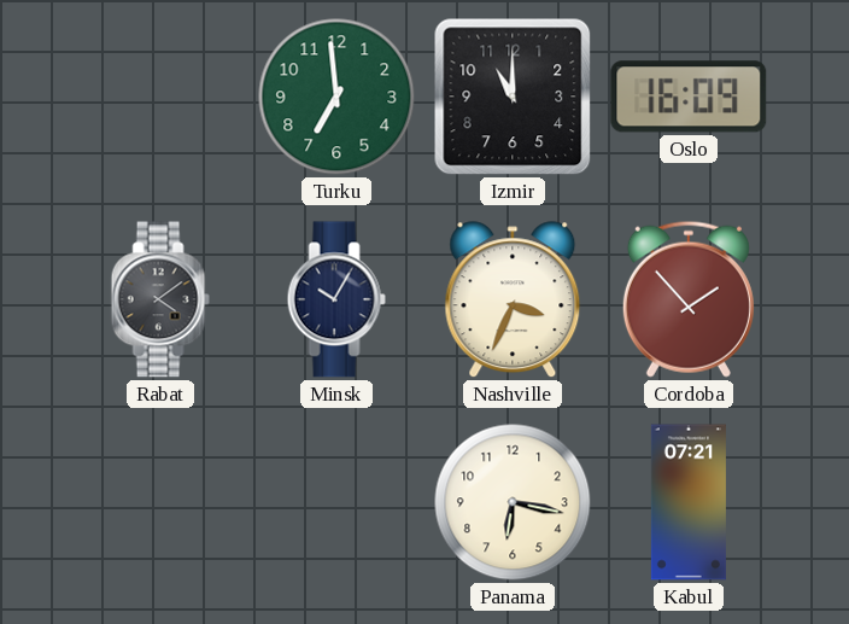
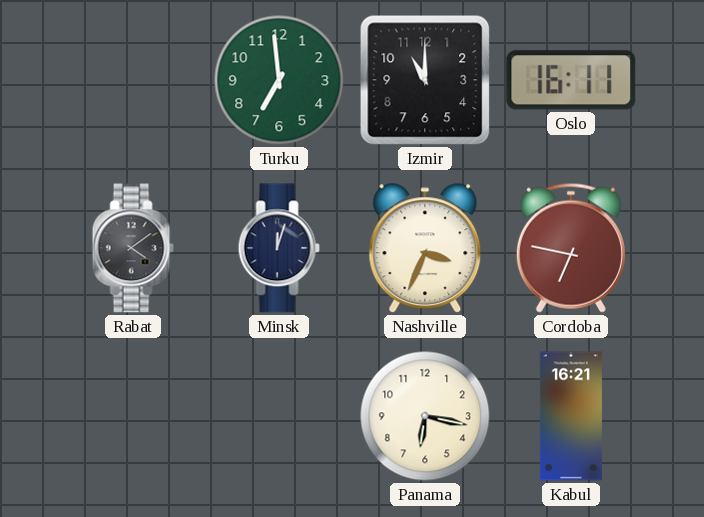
Oslo: 16:09 -> 16:11 (571, 80)
Minsk: 10:05 -> 12:03 (279, 248)
Cordoba: 1:53 -> 6:47 (571, 248)
Kabul: 07:21 -> 16:21 (571, 416)
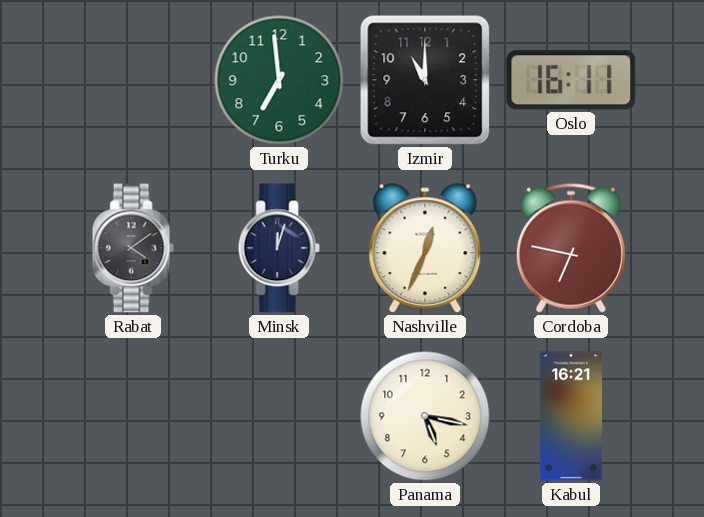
Nashville: 3:34 -> 12:34 (425, 249)
Panama: 6:17 -> 5:17 (425, 416)
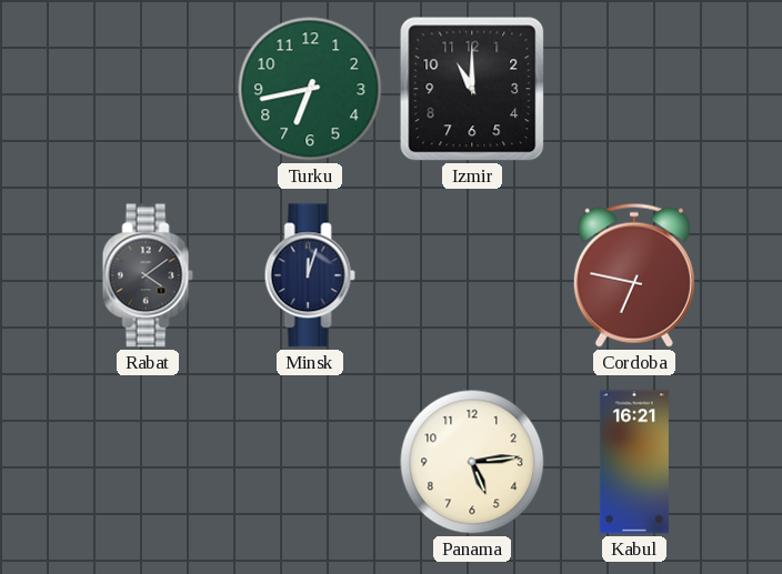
Turku: 6:59 -> 6:43 (310, 89)
Oslo: 16:11 -> none (571, 80)
Nashville: 12:34 -> none (425, 249)
Panama: 5:17 -> 5:14 (472, 462)
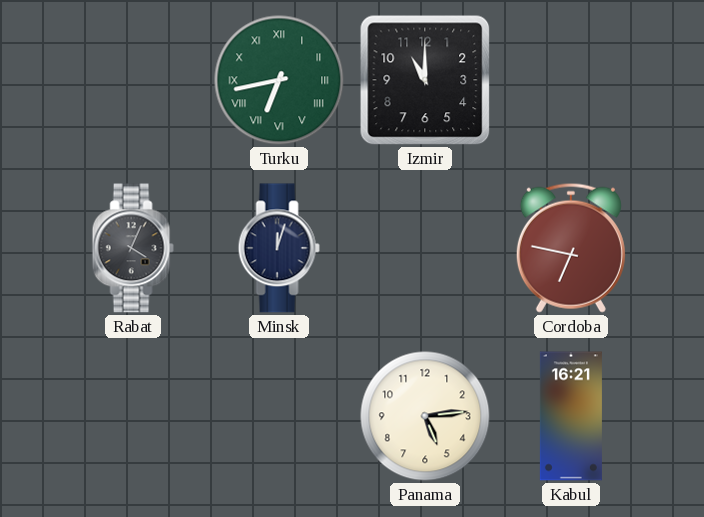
Turku numerals: Arabic -> Roman (279, 80)
Rabat: 4:09 -> 4:04 (133, 248)
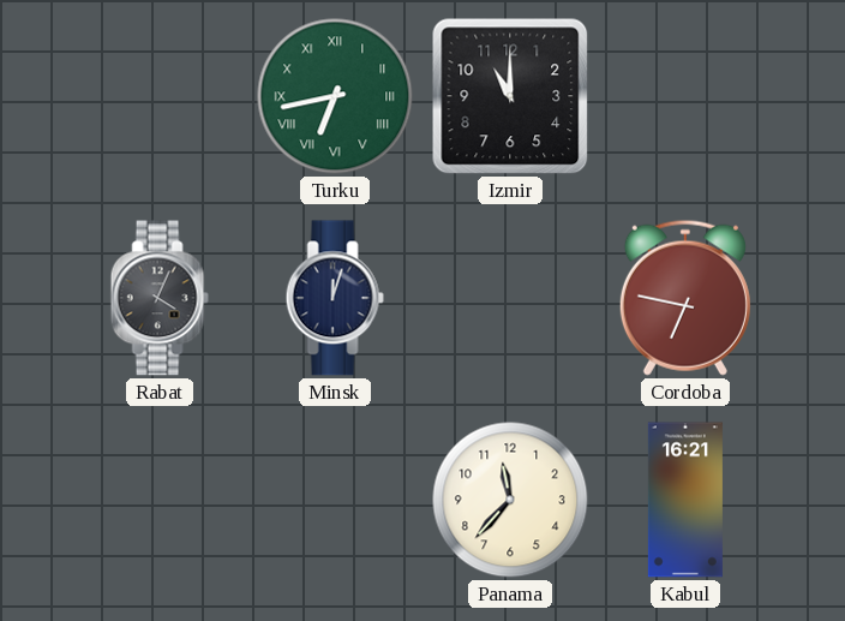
Panama: 5:14 -> 11:37 (510, 500)
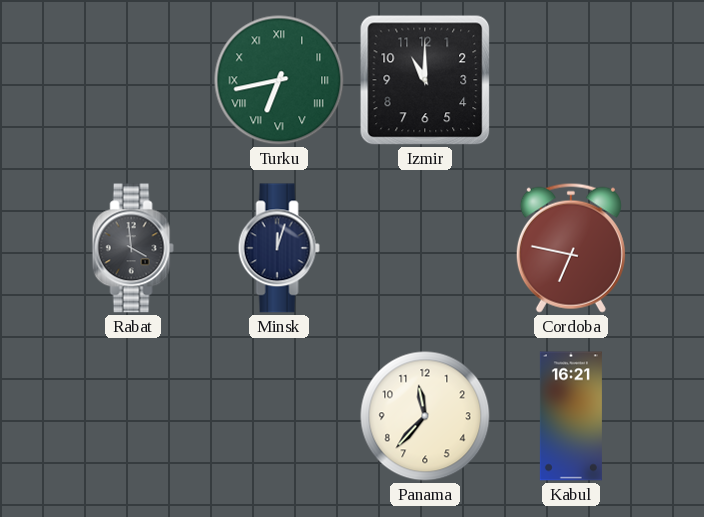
Rabat: 4:04 -> 3:59 (133, 248)
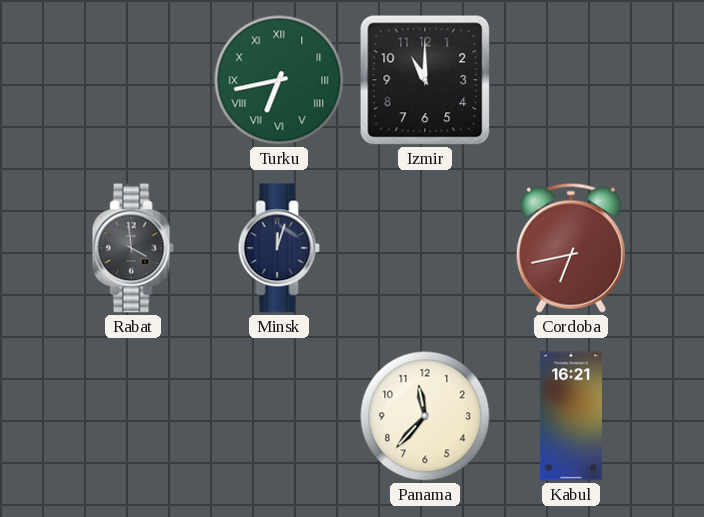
Cordoba: 6:47 -> 6:43 (571, 248)
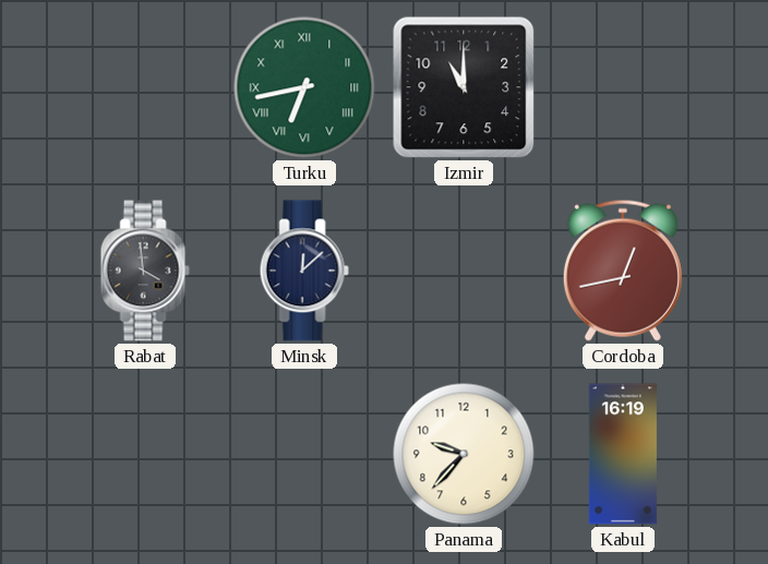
Minsk: 12:03 -> 12:08 (304, 271)
Cordoba: 6:43 -> 12:43 (623, 271)
Panama: 11:37 -> 9:37 (464, 454)
Kabul: 16:21 -> 16:19 (623, 454)
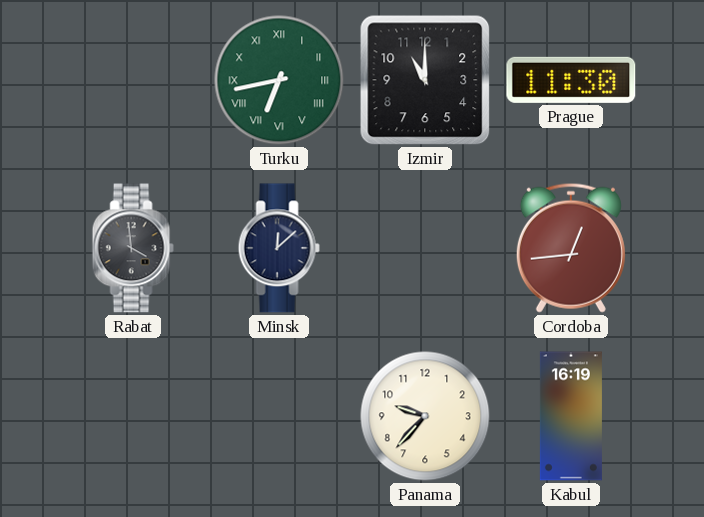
Prague: none -> 11:30 (571, 80)
Cordoba: 12:43 -> 12:44 (571, 248)
